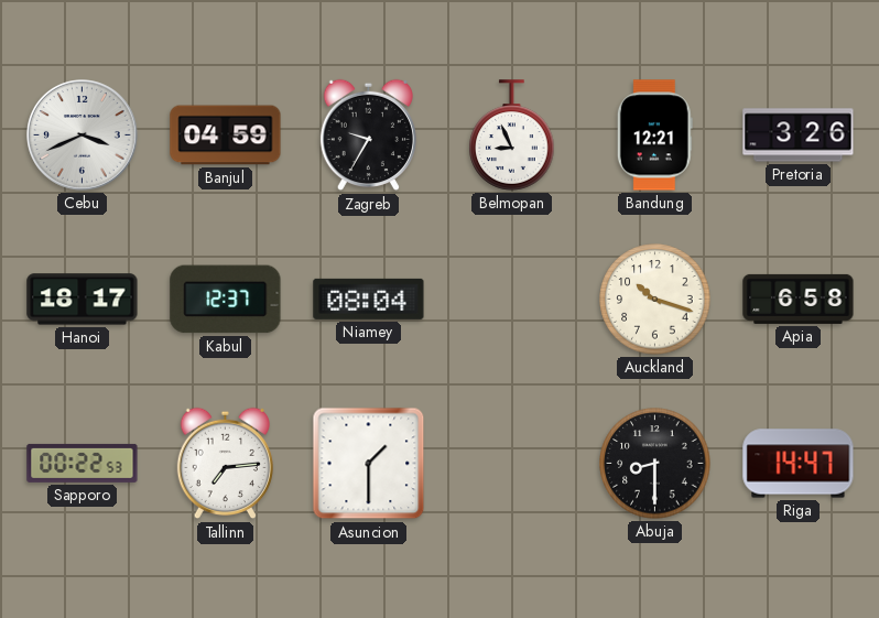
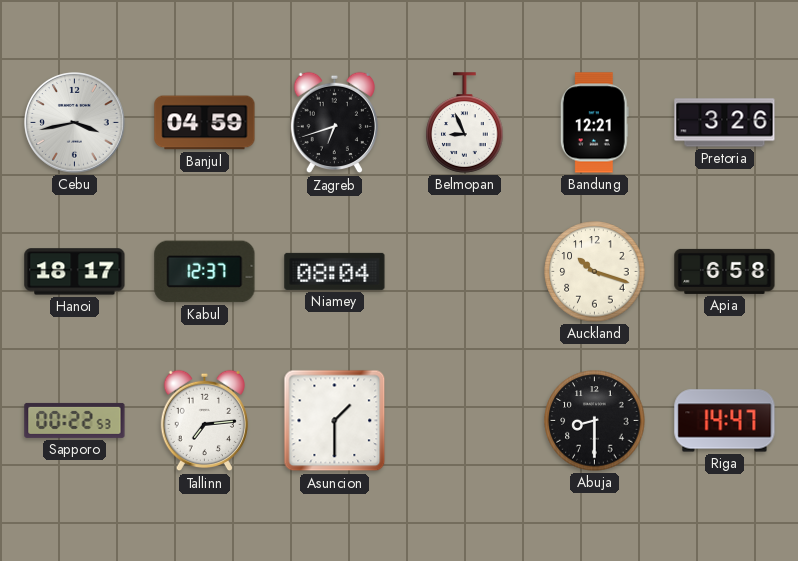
Cebu: 3:41 -> 3:43 (75, 123)
Zagreb: 9:35 -> 6:42 (334, 123)
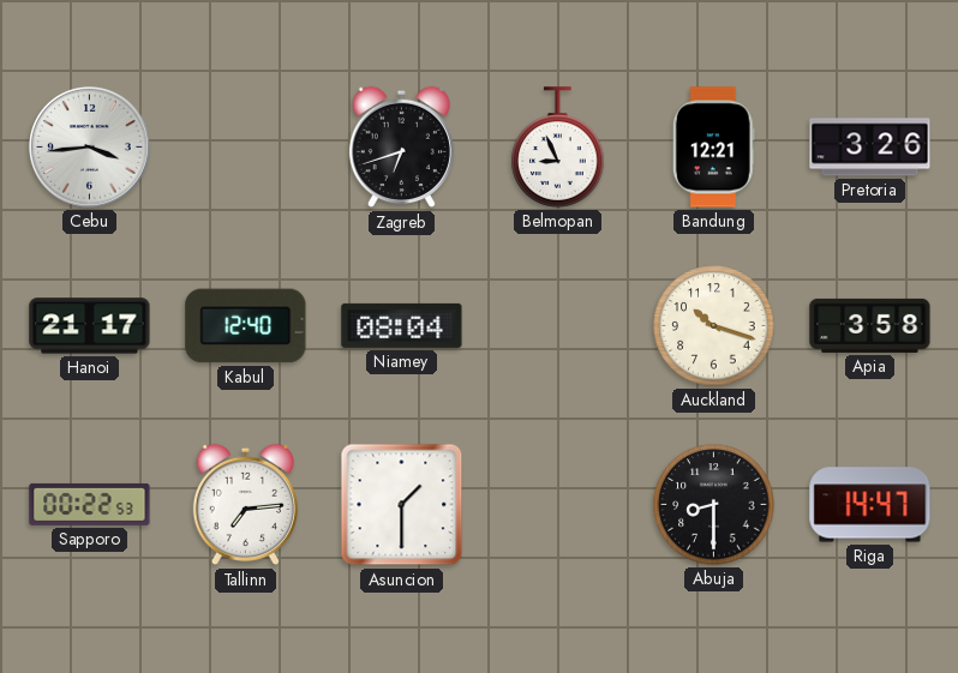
Cebu: 3:43 -> 3:44 (90, 148)
Banjul: 04:59 -> none (205, 123)
Hanoi: 18:17 -> 21:17 (90, 326)
Kabul: 12:37 -> 12:40 (246, 326)
Apia: 6:58 -> 3:58 (870, 325)
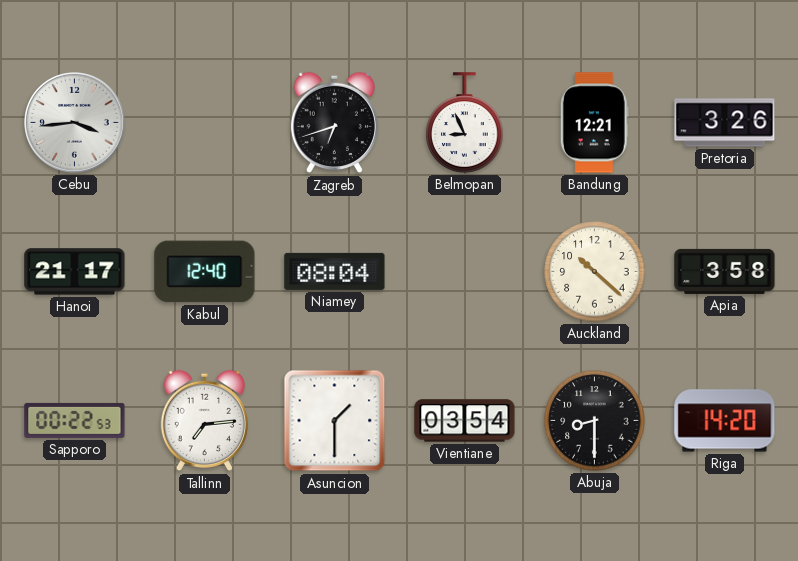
Auckland: 10:18 -> 10:22 (595, 272)
Vientiane: none -> 03:54 (465, 421)
Riga: 14:47 -> 14:20 (725, 421)
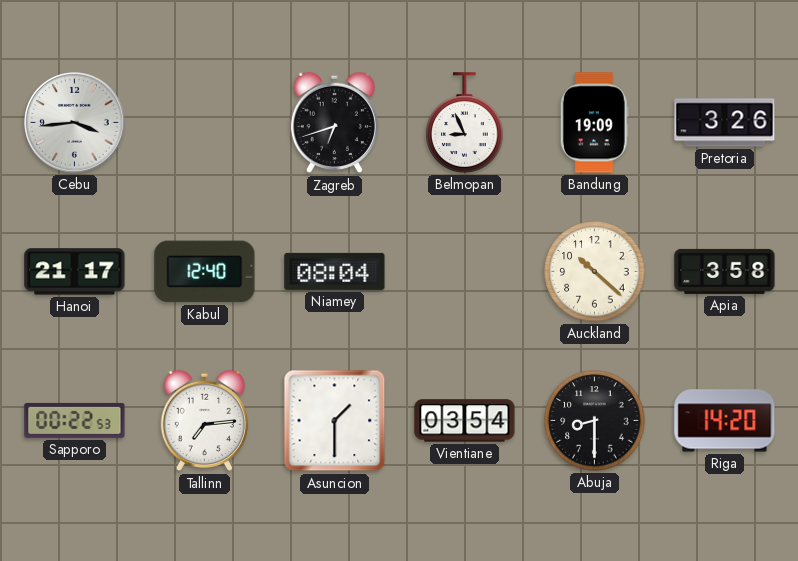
Bandung: 12:21 -> 19:09 (594, 123)
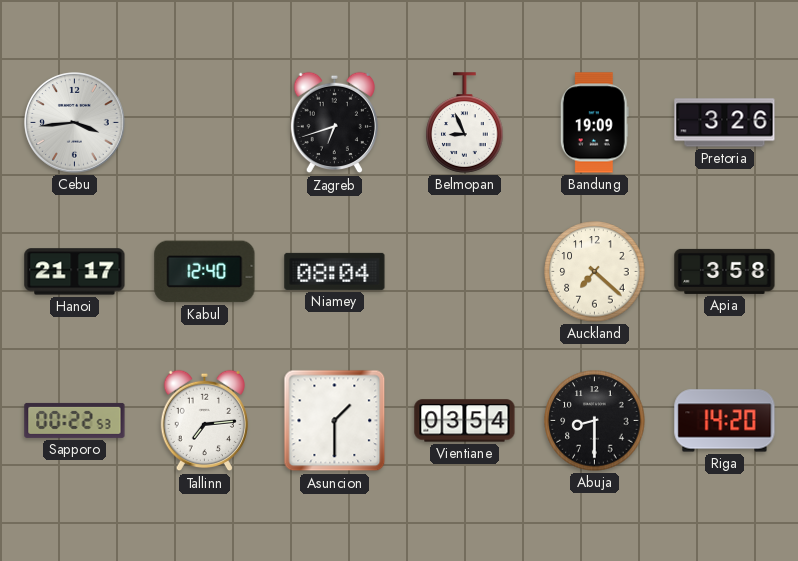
Auckland: 10:22 -> 7:22 (595, 272)
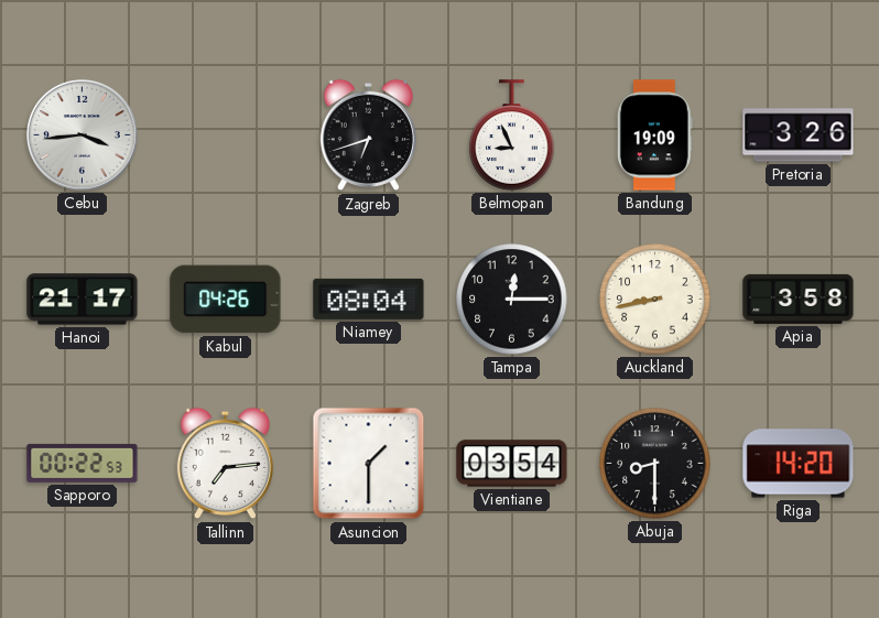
Kabul: 12:40 -> 04:26 (226, 300)
Tampa: none -> 12:15 (512, 300)
Auckland: 7:22 -> 8:43 (655, 300)
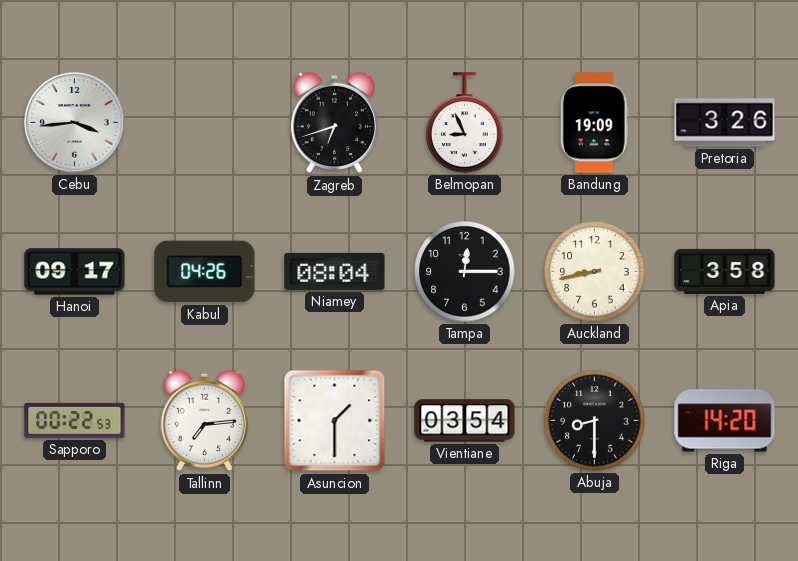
Hanoi: 21:17 -> 09:17 (75, 272)
